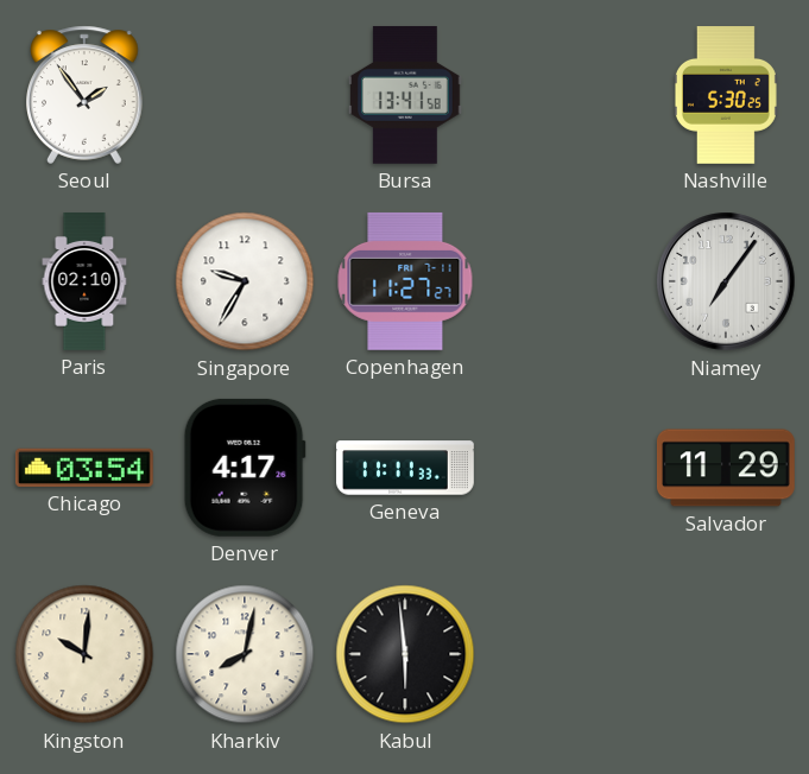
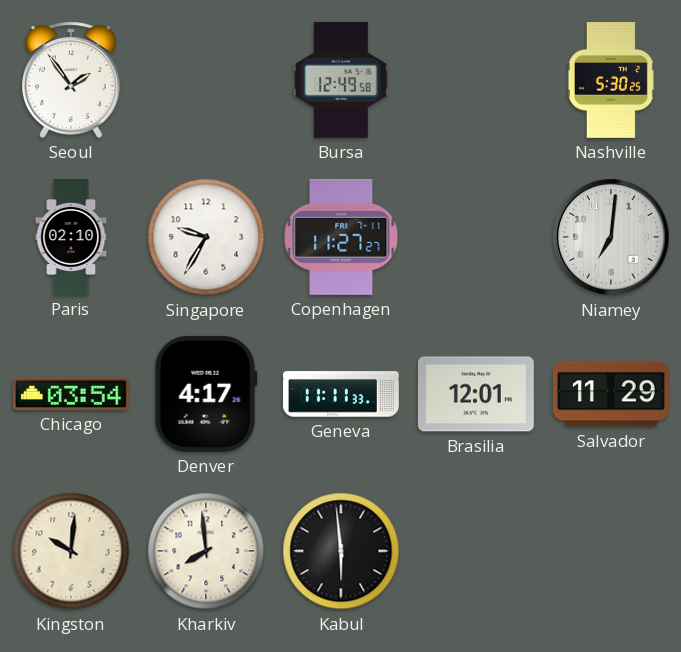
Bursa: 13:41 -> 12:49 (341, 80)
Niamey: 7:06 -> 7:01 (611, 237)
Brasilia: none -> 12:01 (476, 394)
Kharkiv: 8:02 -> 7:59 (206, 551)
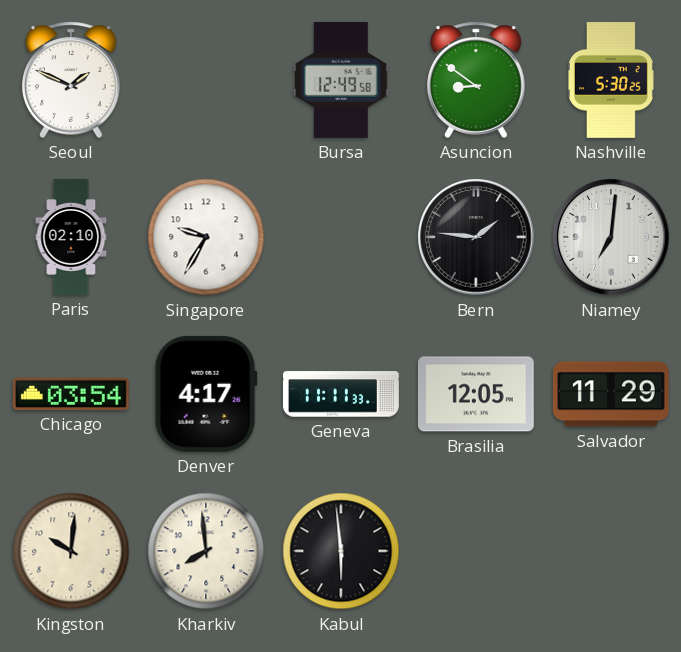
Seoul: 1:54 -> 1:49 (71, 80)
Asuncion: none -> 8:51 (476, 80)
Copenhagen: 11:27 -> none (341, 237)
Bern: none -> 1:46 (476, 237)
Brasilia: 12:01 -> 12:05 (476, 394)
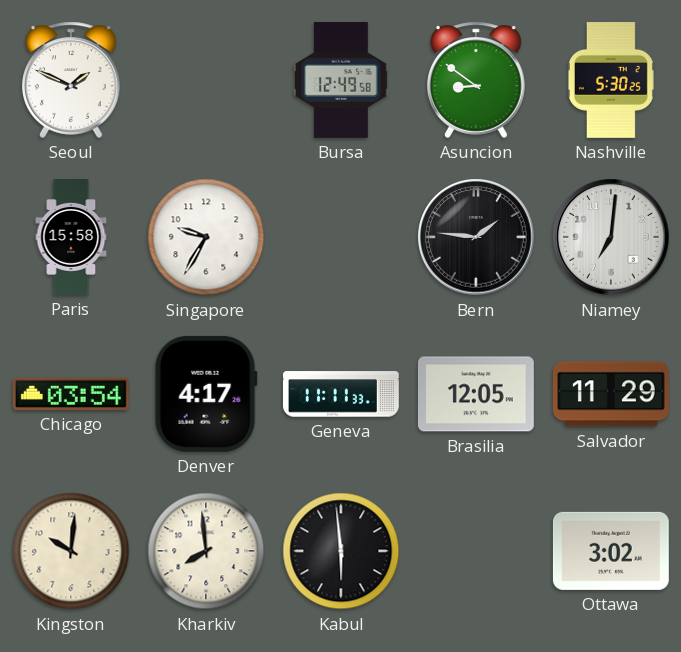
Paris: 02:10 -> 15:58 (71, 238)
Ottawa: none -> 3:02 (611, 551)
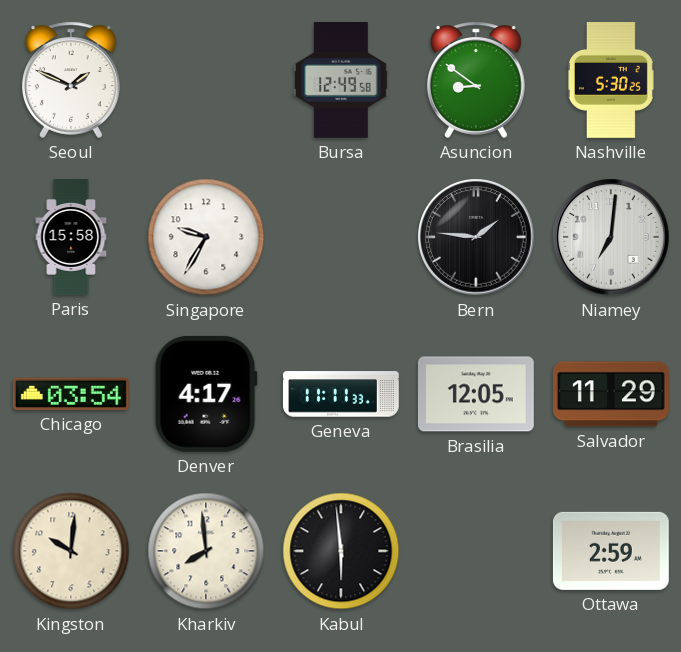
Ottawa: 3:02 -> 2:59 (611, 551)
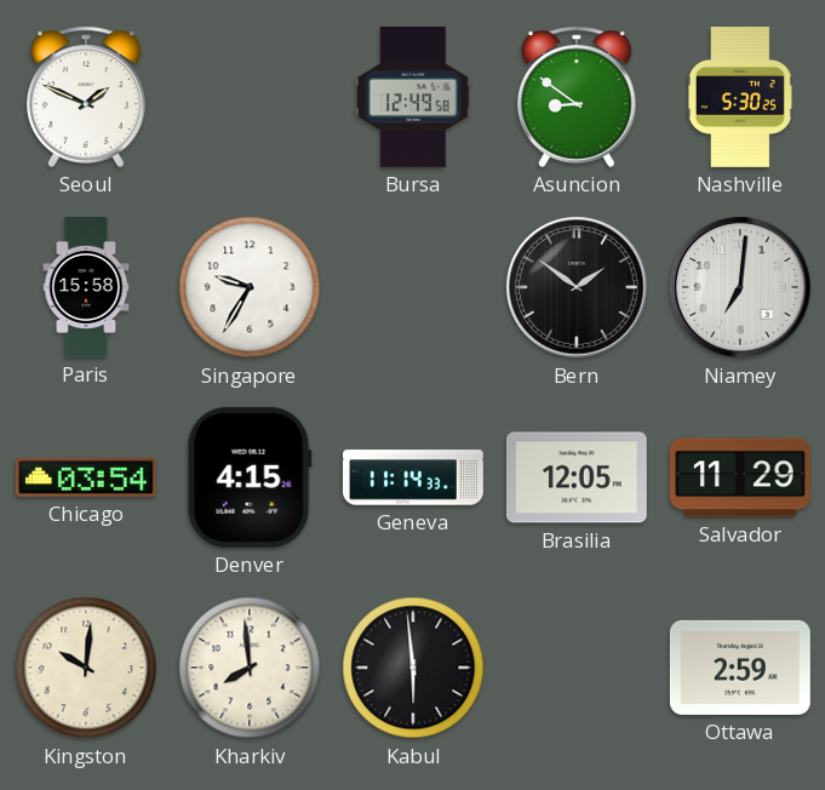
Bern: 1:46 -> 1:51 (577, 287)
Denver: 4:17 -> 4:15 (250, 477)
Geneva: 11:11 -> 11:14 (413, 477)
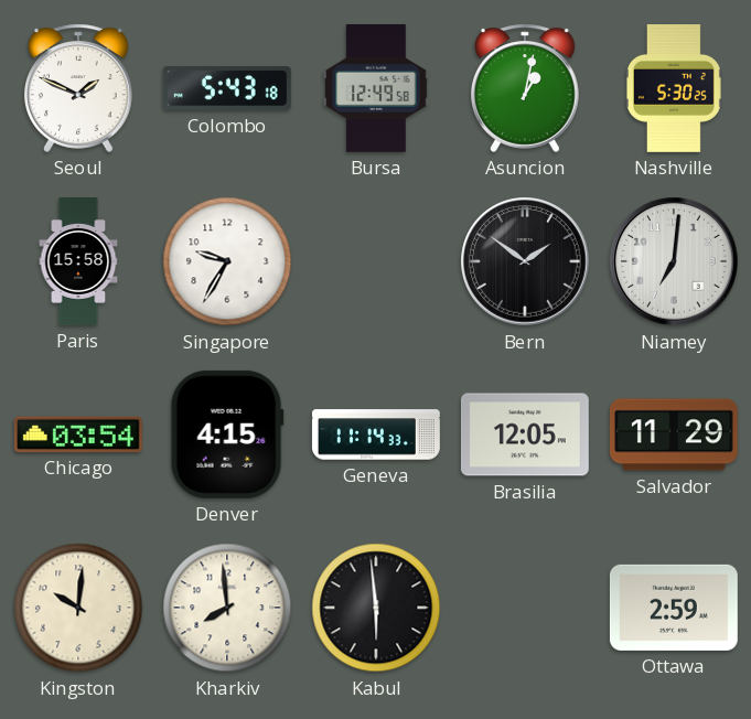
Colombo: none -> 5:43 (227, 88)
Asuncion: 8:51 -> 1:02 (525, 88)
